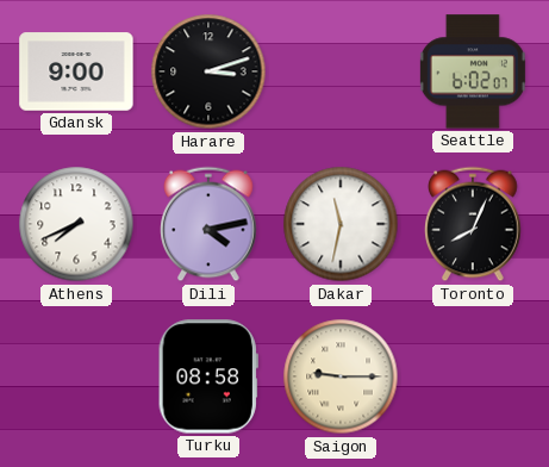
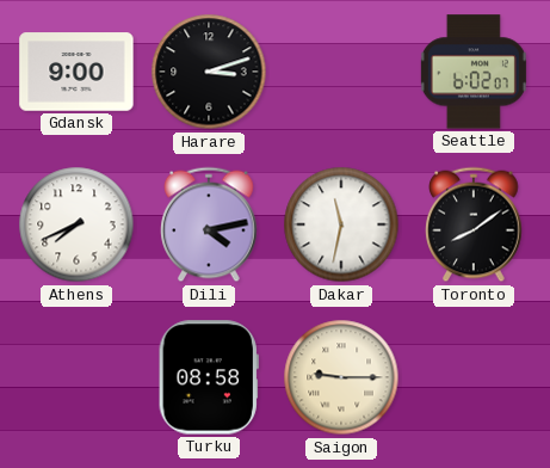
Toronto: 8:04 -> 8:09 (474, 224)
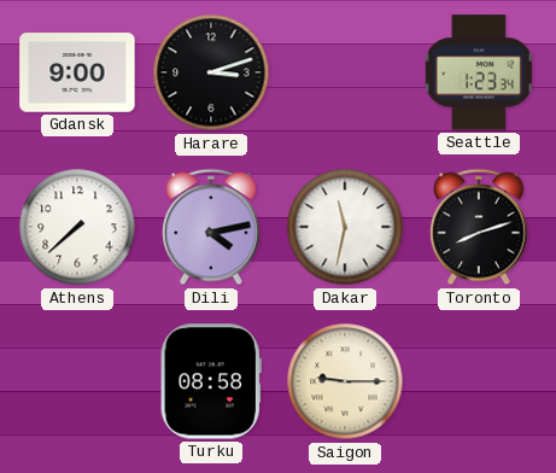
Seattle: 6:02 -> 1:23 (479, 72)
Athens: 7:41 -> 7:38 (77, 227)
Toronto: 8:09 -> 8:12 (479, 227)
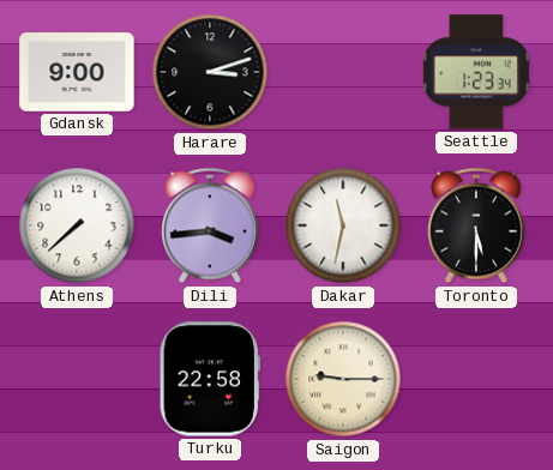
Dili: 4:13 -> 3:44 (210, 225)
Toronto: 8:12 -> 5:30 (476, 225)
Turku: 08:58 -> 22:58 (210, 379)
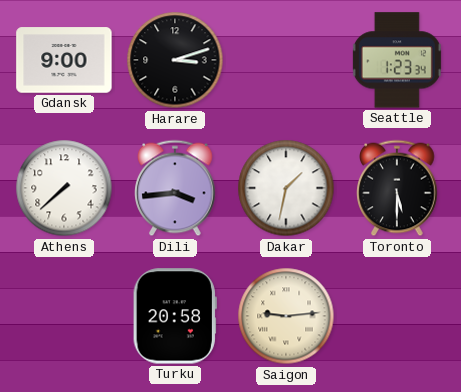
Dakar: 11:32 -> 1:32 (286, 188)
Turku: 22:58 -> 20:58 (175, 316)
Saigon: 9:15 -> 9:14 (286, 316)
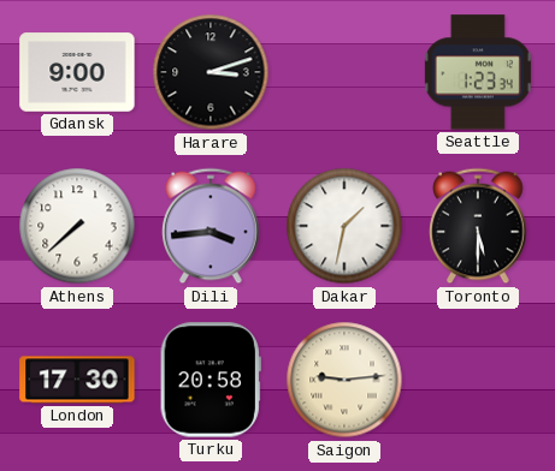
London: none -> 17:30 (77, 380)
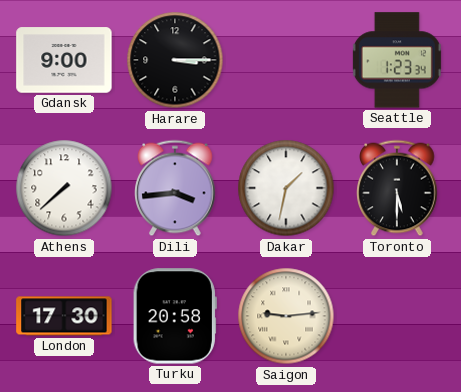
Harare: 3:12 -> 3:15 (175, 60)
